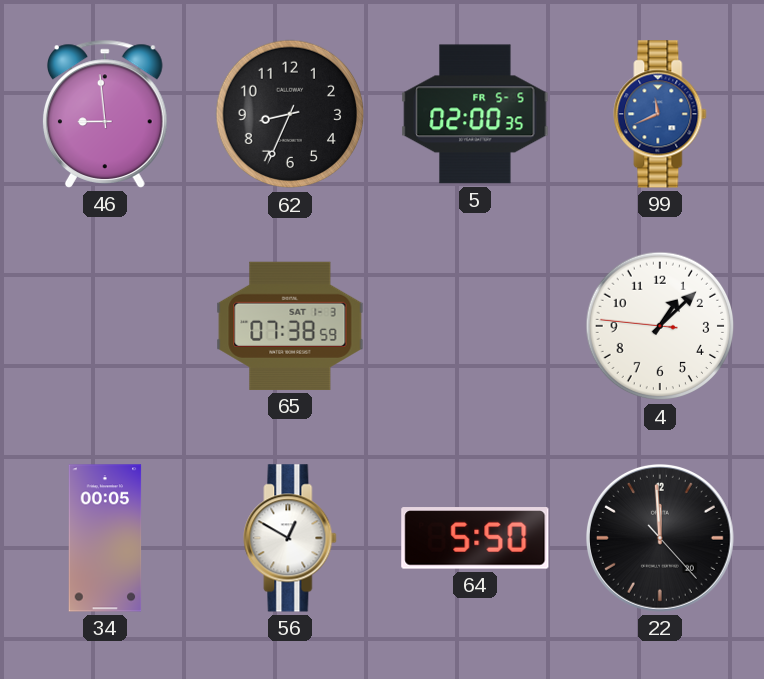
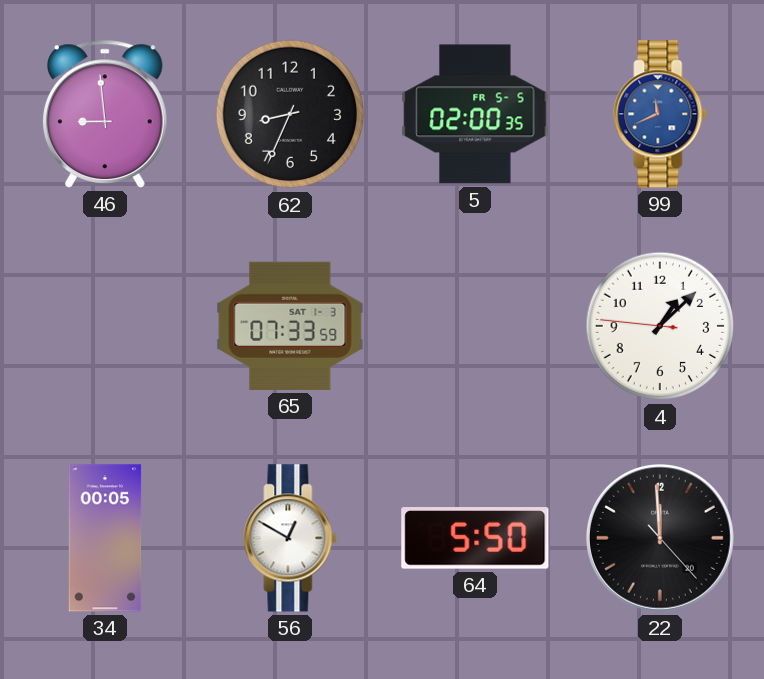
65: 07:38 -> 07:33 (290, 326)
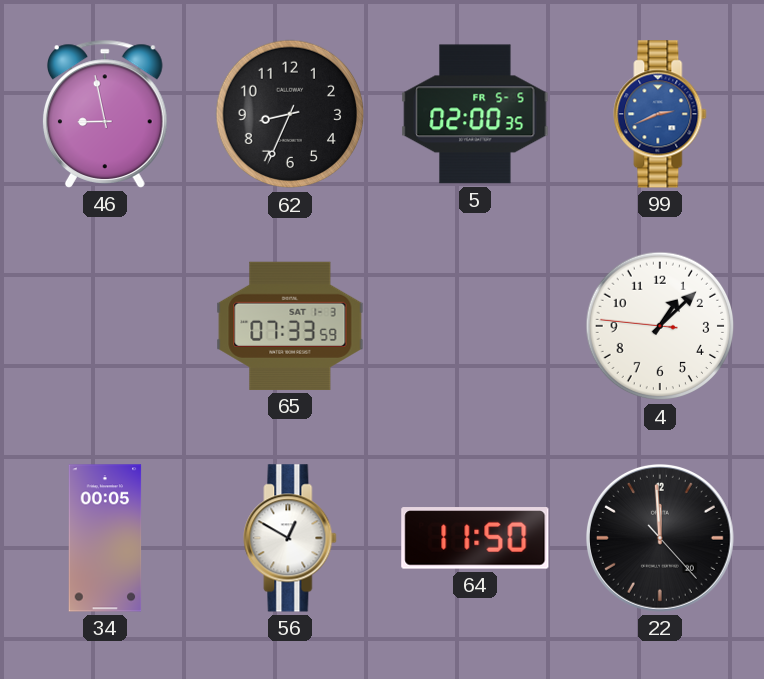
46: 8:59 -> 8:58 (105, 114)
99: 11:41 -> 2:41 (660, 114)
64: 5:50 -> 11:50 (475, 538)
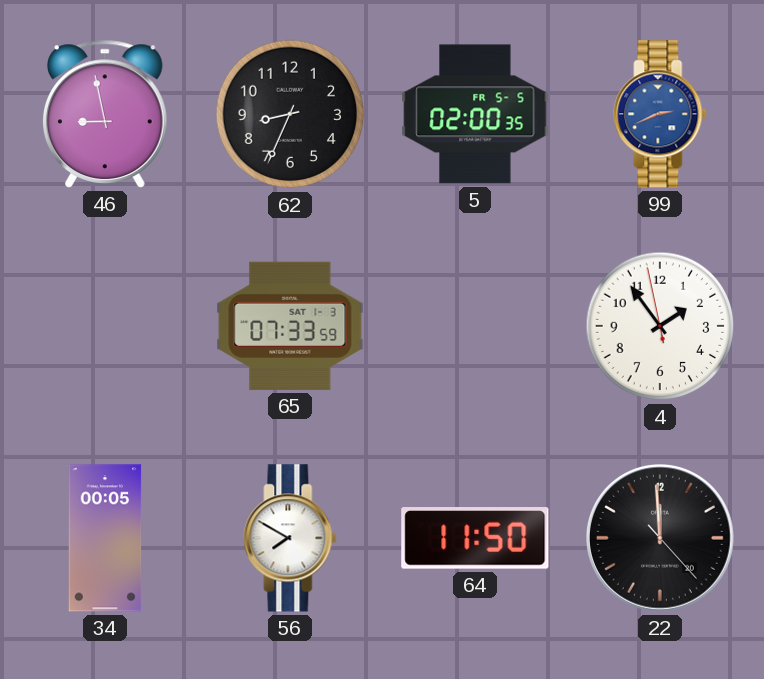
4: 1:07 -> 1:53 (660, 326)
56: 12:50 -> 7:50 (290, 538)
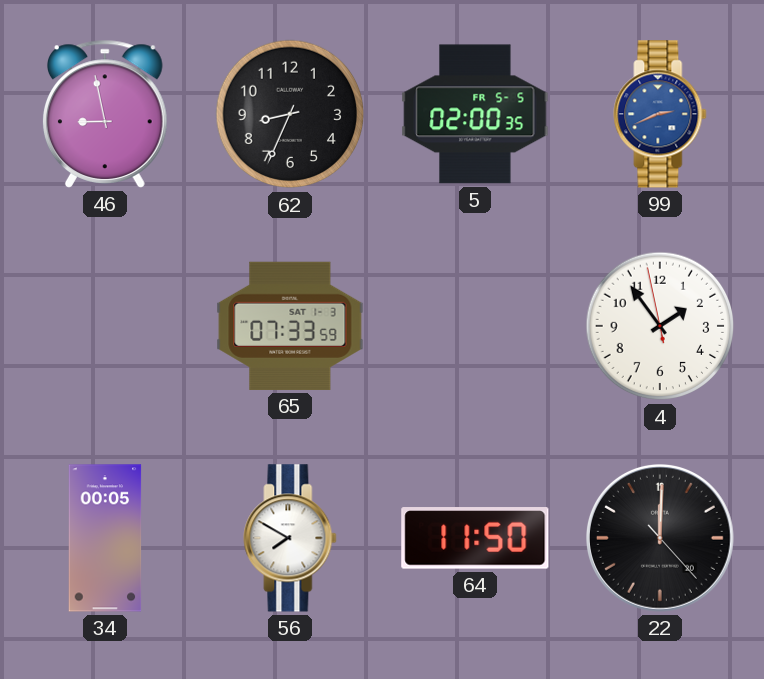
22: 11:59 -> 12:00 (661, 539)
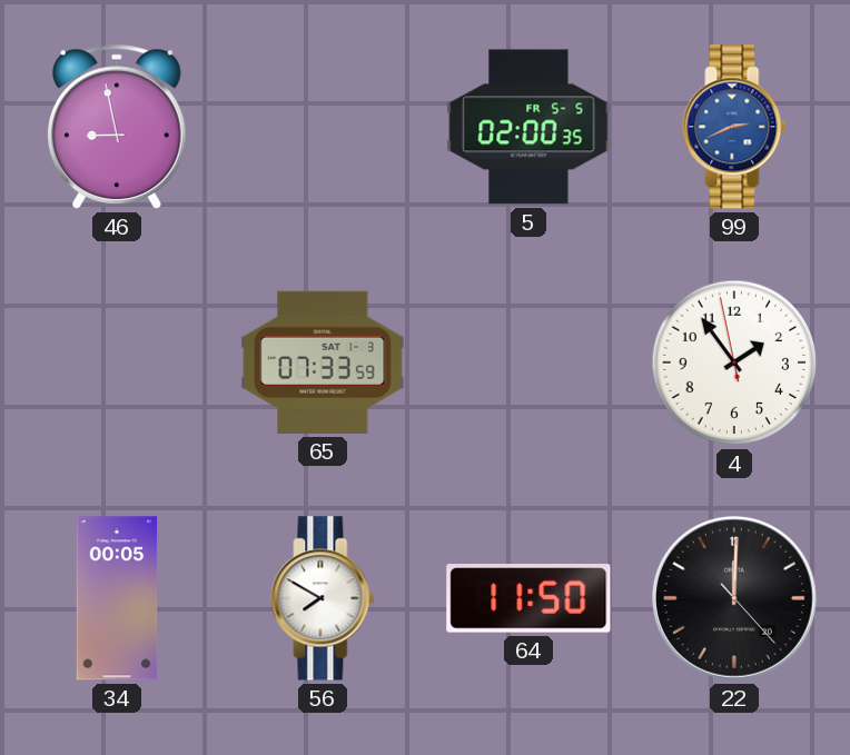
62: 8:34 -> none (290, 114)
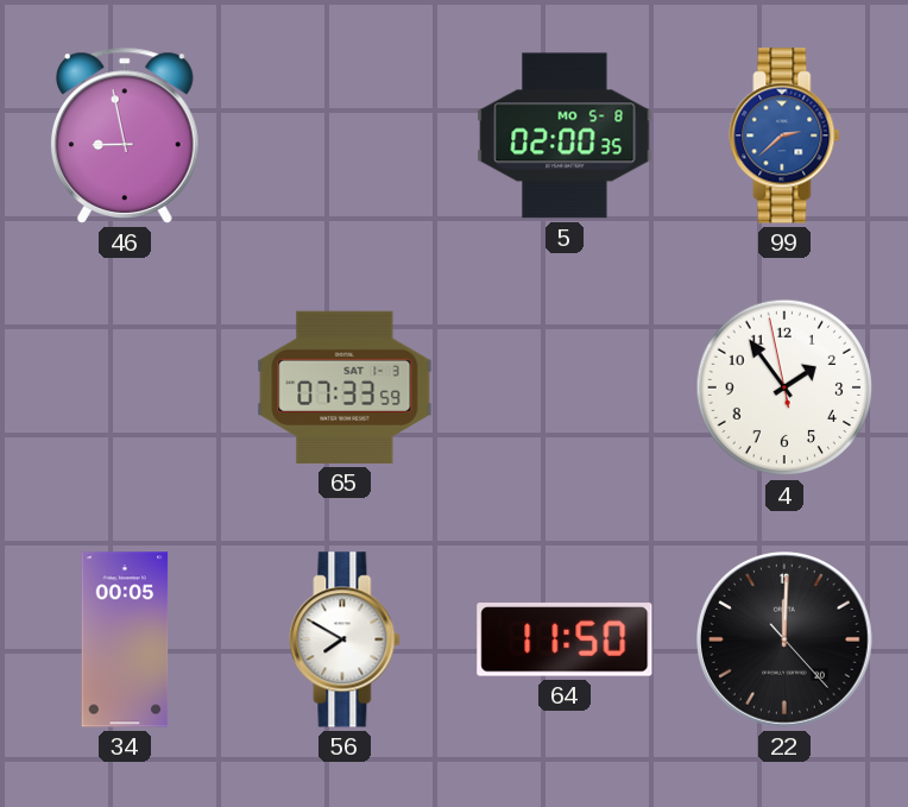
5 date: FR 5-5 -> MO 5-8 (565, 135)
99: 2:41 -> 2:38 (784, 135)
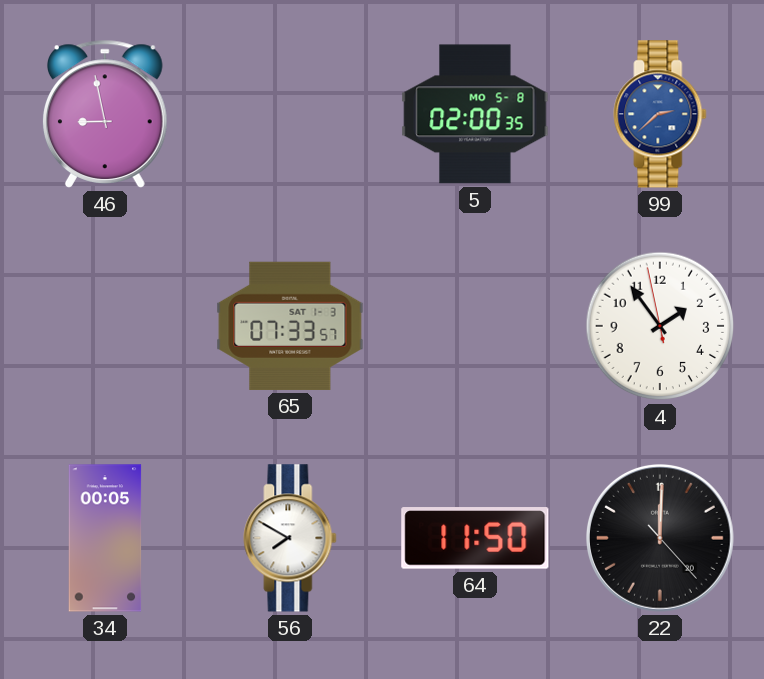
65: 07:33:59 -> 07:33:57 (290, 326)
